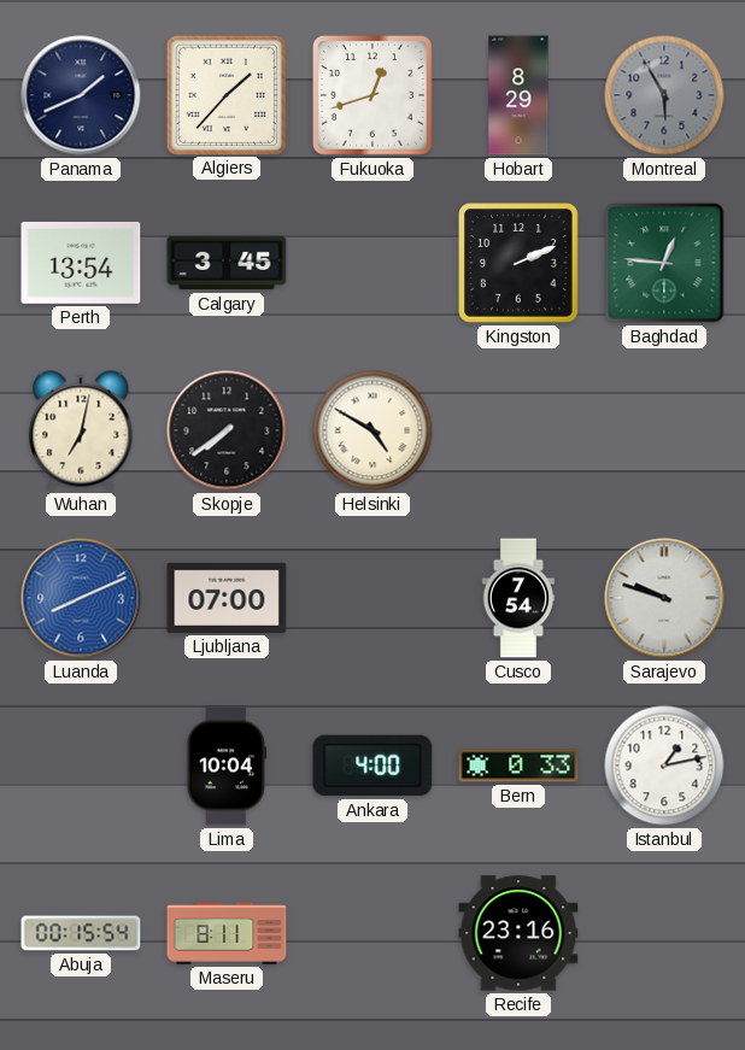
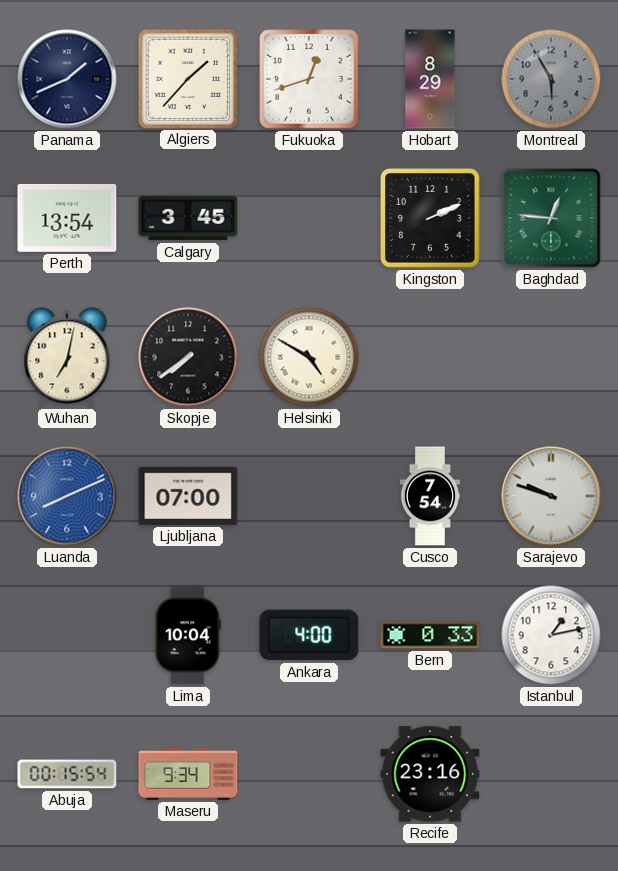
Maseru: 8:11 -> 9:34 (188, 774)
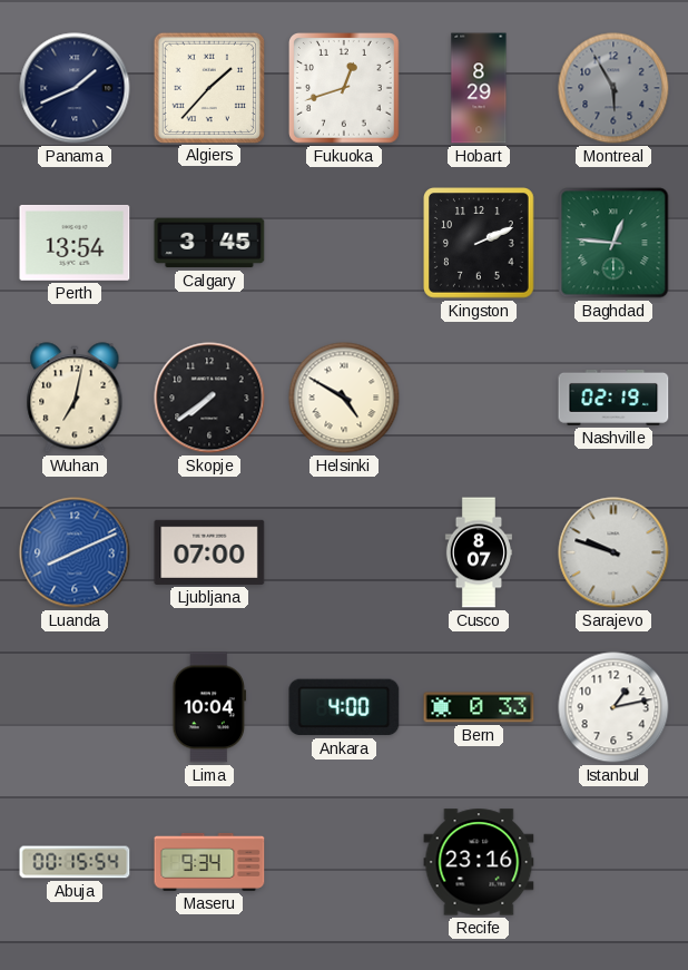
Nashville: none -> 02:19 (613, 398)
Cusco: 7:54 -> 8:07 (479, 552)
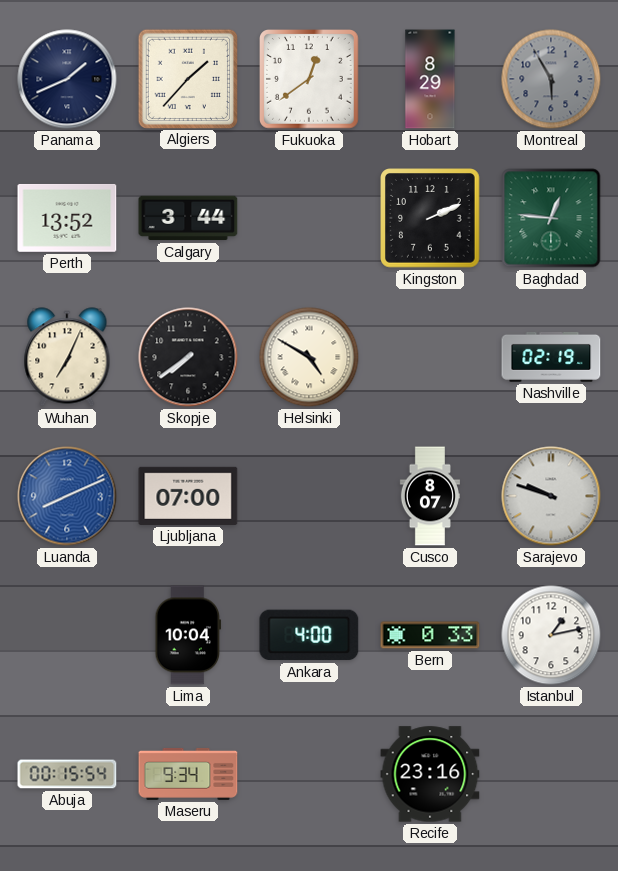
Fukuoka: 12:42 -> 12:39 (310, 80)
Perth: 13:54 -> 13:52 (67, 218)
Calgary: 3:45 -> 3:44 (188, 218)
Wuhan: 7:02 -> 7:04 (67, 357)
